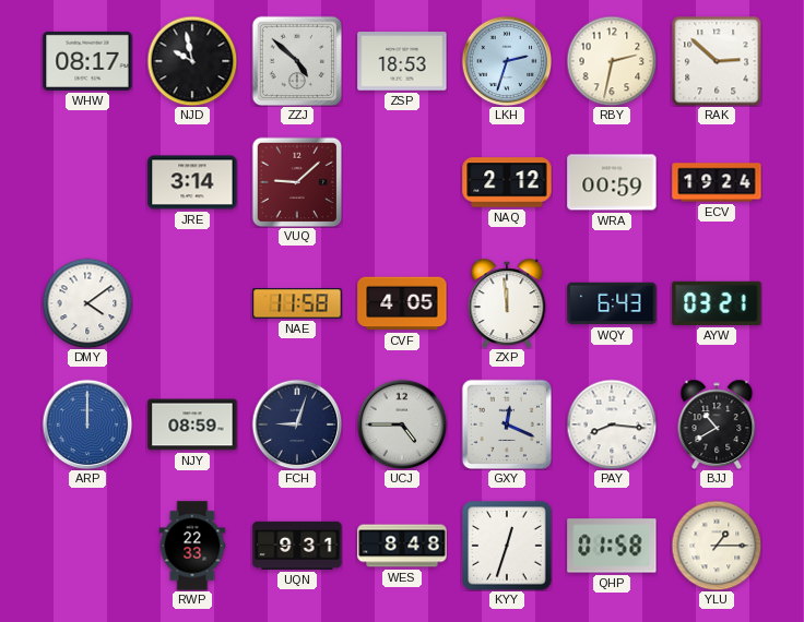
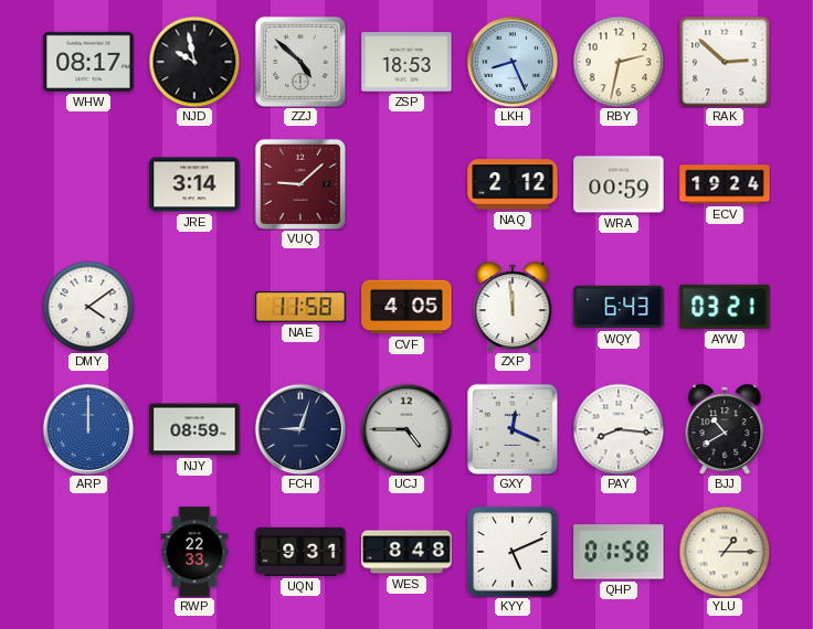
LKH: 2:33 -> 8:26 (513, 62)
KYY: 12:33 -> 5:11 (513, 552)
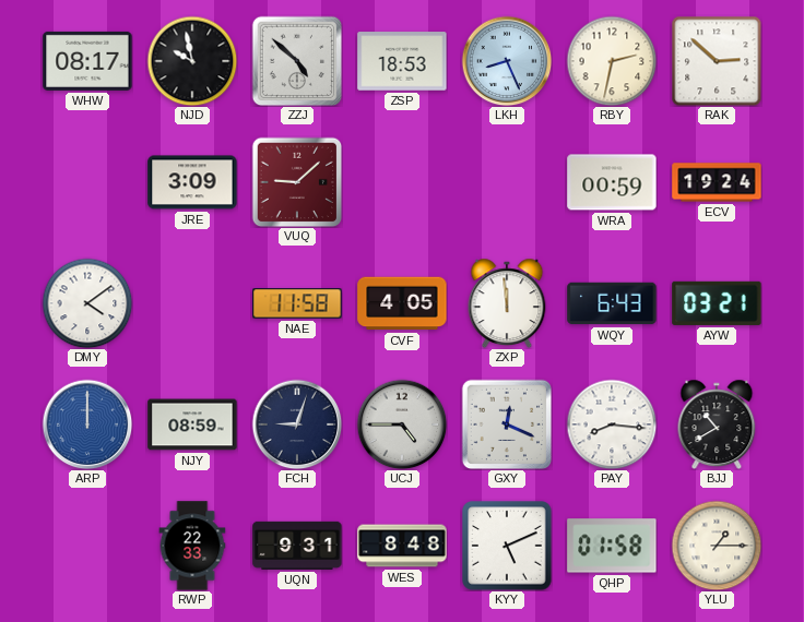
JRE: 3:14 -> 3:09 (192, 182)
NAQ: 2:12 -> none (513, 184)
